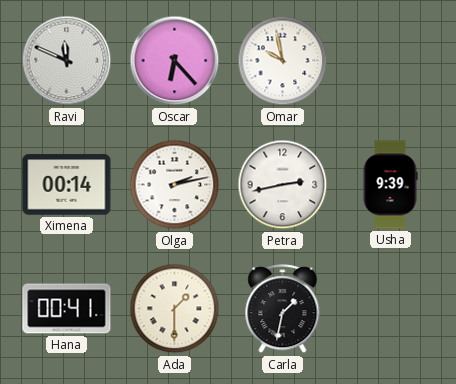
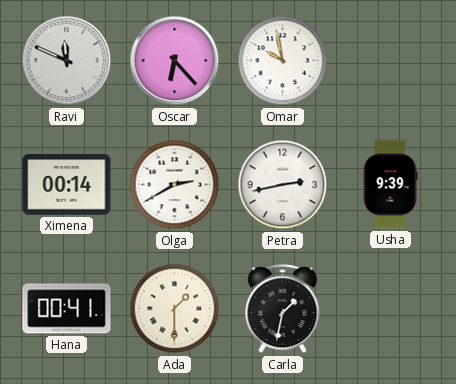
Olga: 2:13 -> 2:40 (175, 185)
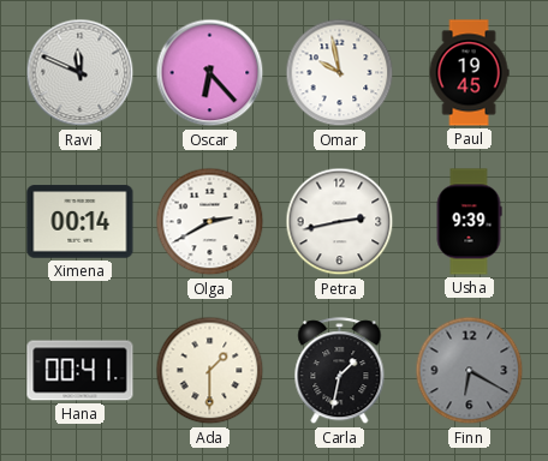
Paul: none -> 19:45 (469, 73)
Finn: none -> 6:20 (470, 371)
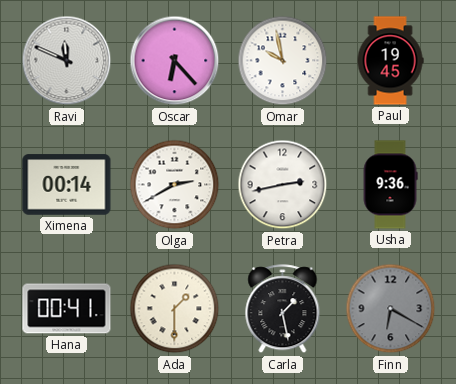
Usha: 9:39 -> 9:36 (390, 185)
Carla: 1:32 -> 1:28 (283, 309)
